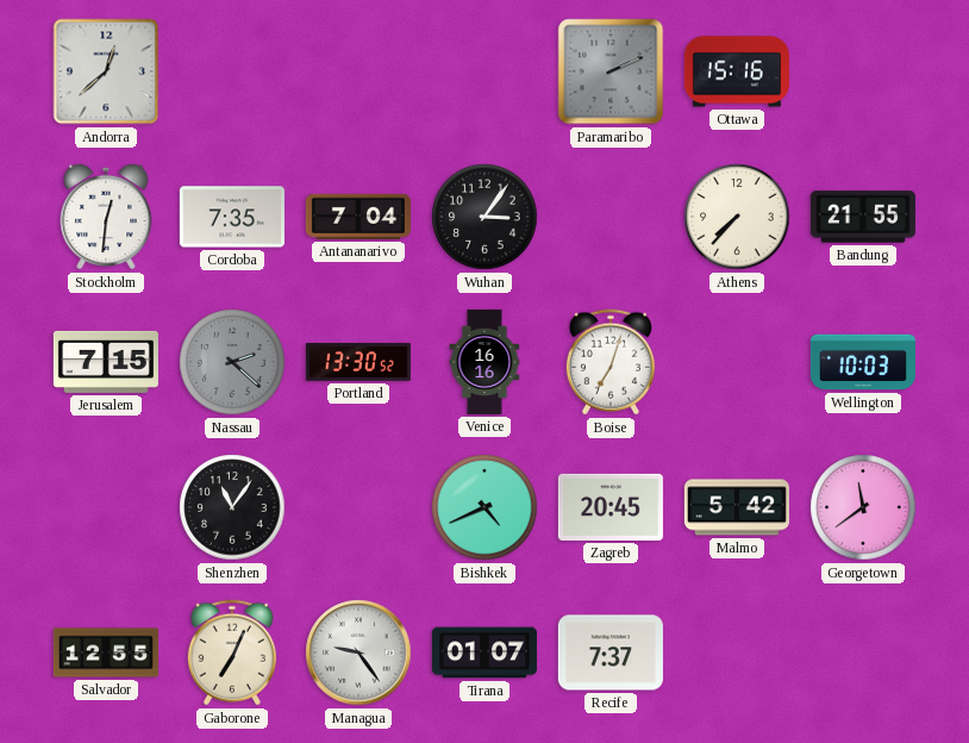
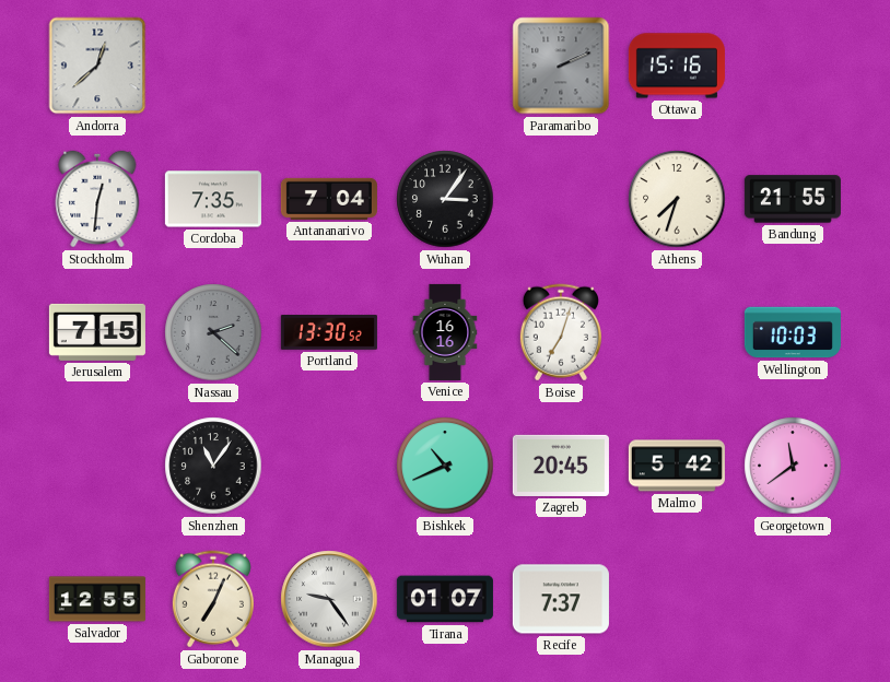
Athens: 7:37 -> 7:33 (677, 199)
Bishkek: 4:41 -> 10:41 (445, 466)
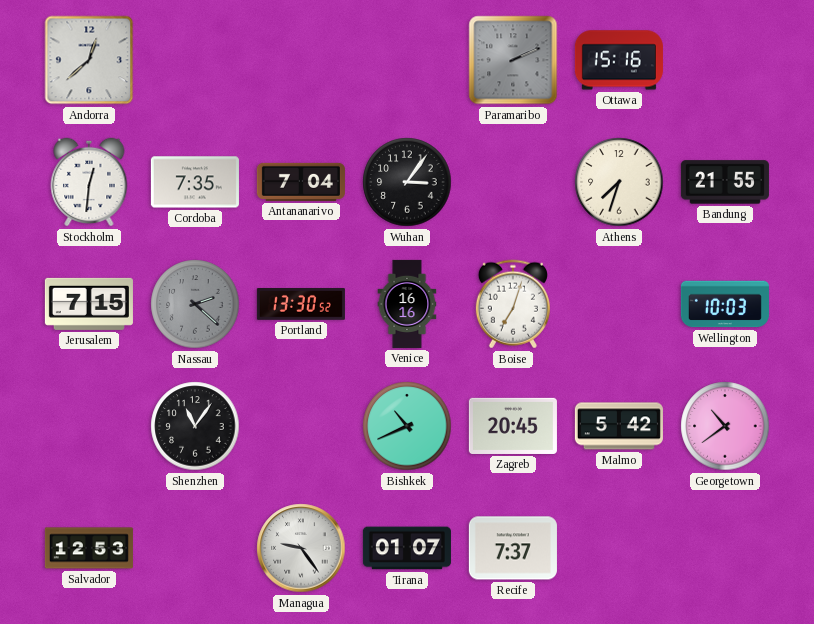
Georgetown: 11:39 -> 10:39 (725, 426)
Salvador: 12:55 -> 12:53 (89, 548)
Gaborone: 7:04 -> none (213, 599)
